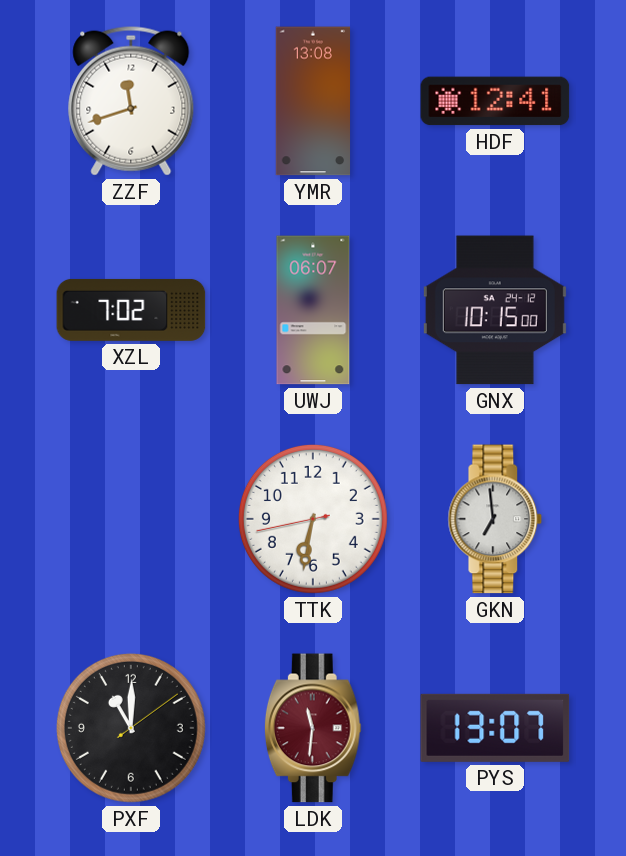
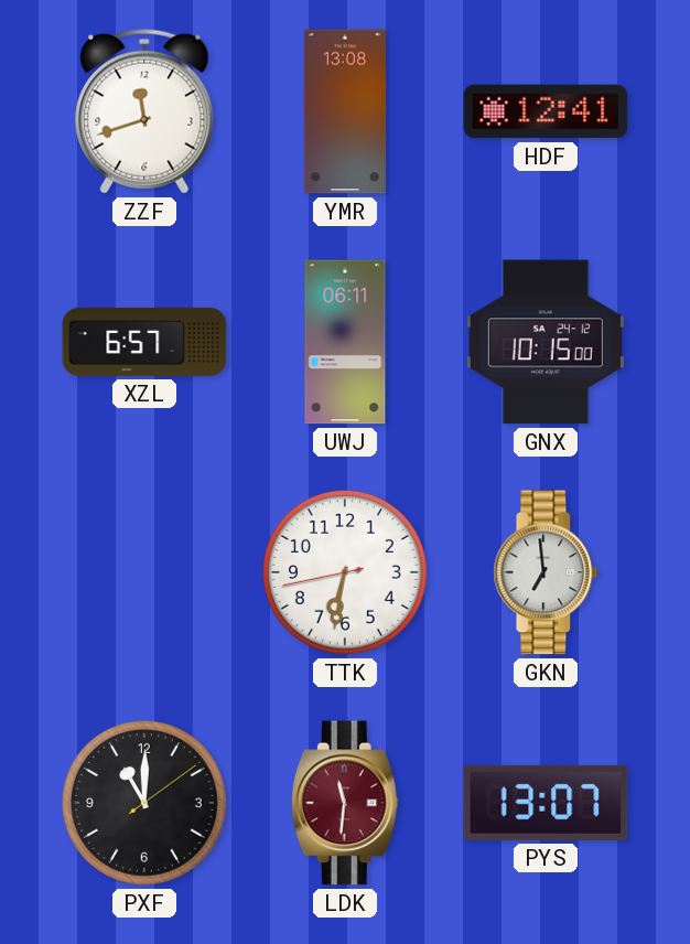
XZL: 7:02 -> 6:57 (144, 342)
UWJ: 06:07 -> 06:11 (345, 342)
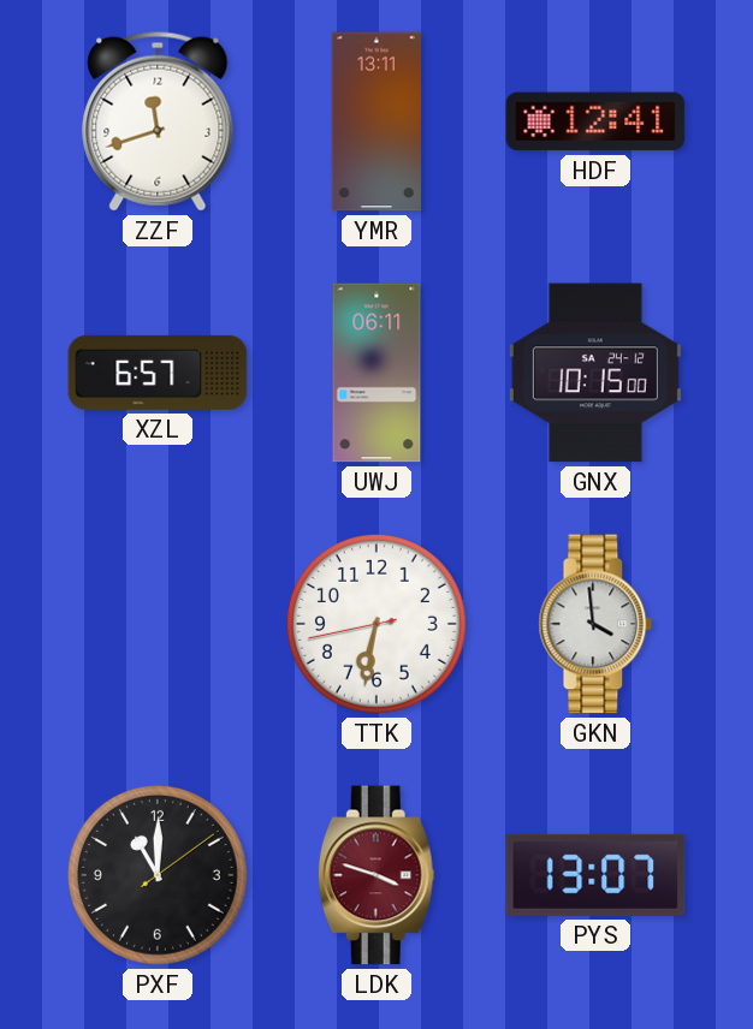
YMR: 13:08 -> 13:11 (376, 121)
GKN: 6:59 -> 3:59 (595, 624)
LDK: 11:31 -> 3:48 (376, 875)
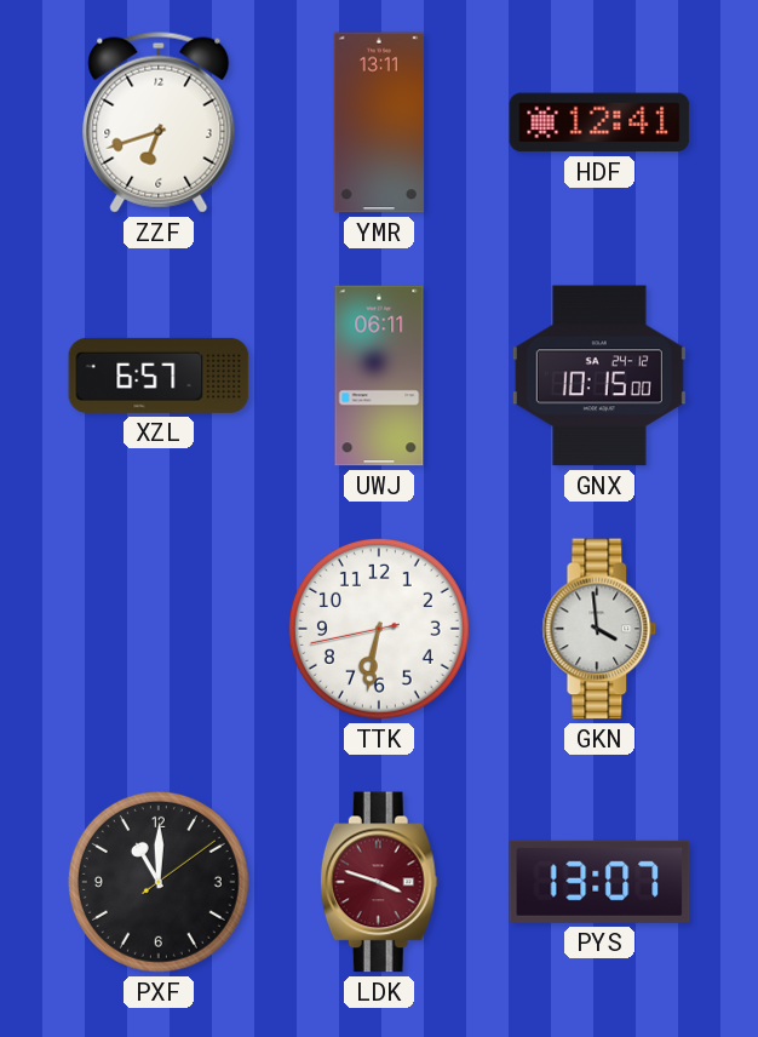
ZZF: 11:42 -> 6:42 (159, 122)
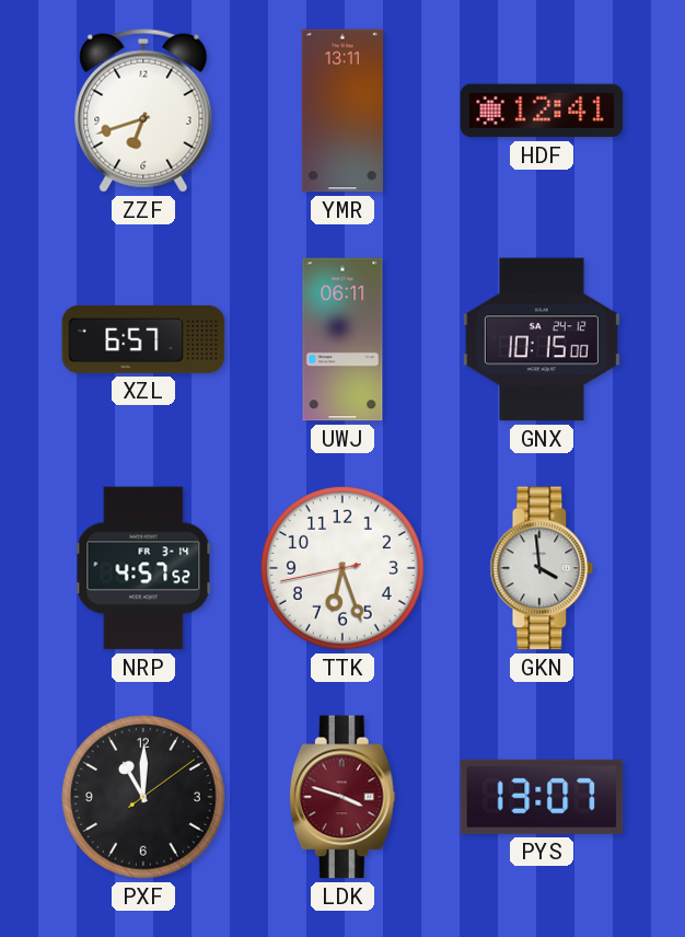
NRP: none -> 4:57 (143, 568)
TTK: 6:31 -> 6:26 (342, 568)
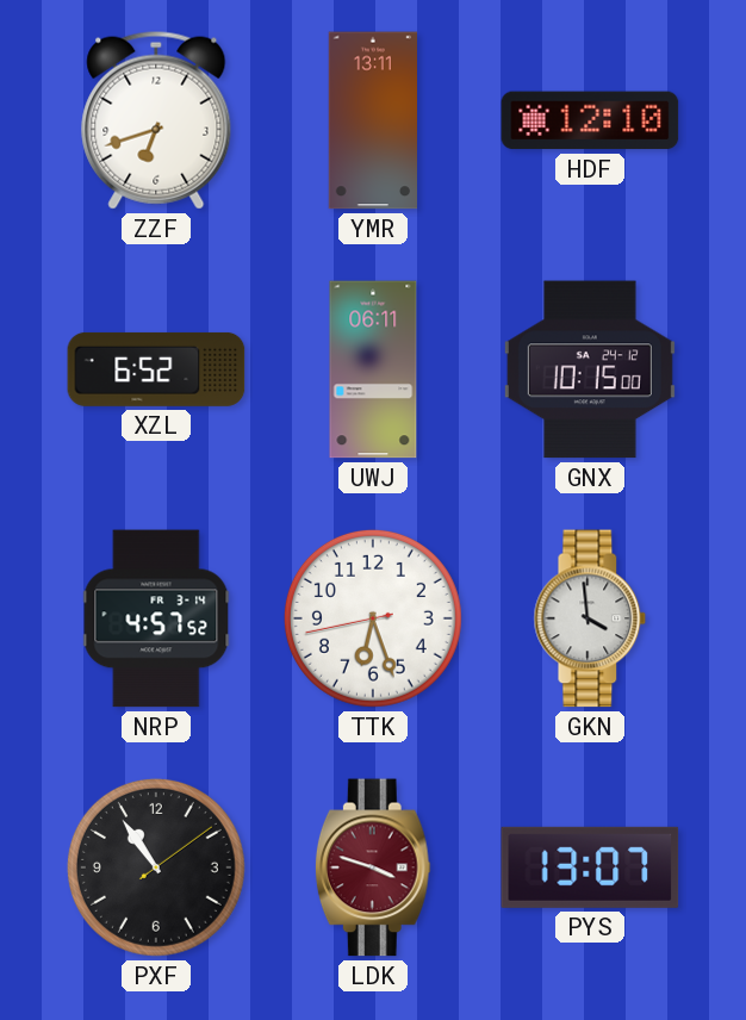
HDF: 12:41 -> 12:10 (590, 120)
XZL: 6:57 -> 6:52 (156, 369)
PXF: 11:00 -> 10:54 (156, 867)
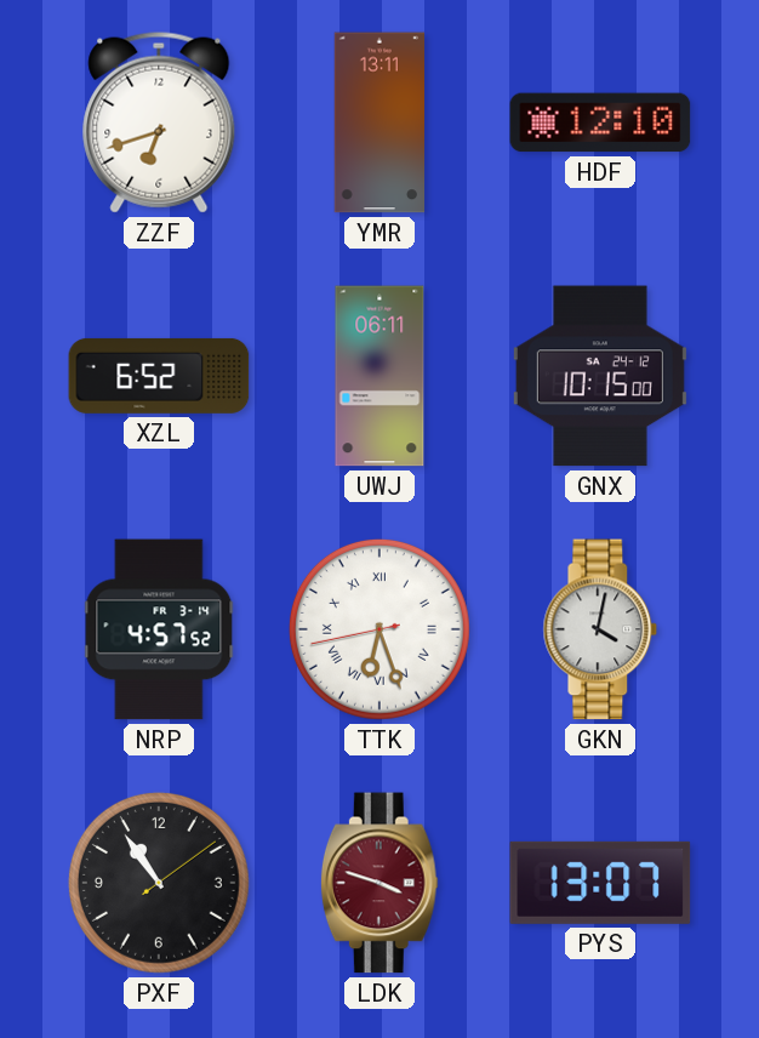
TTK numerals: Arabic -> Roman (379, 629)
GKN: 3:59 -> 4:02 (600, 629)
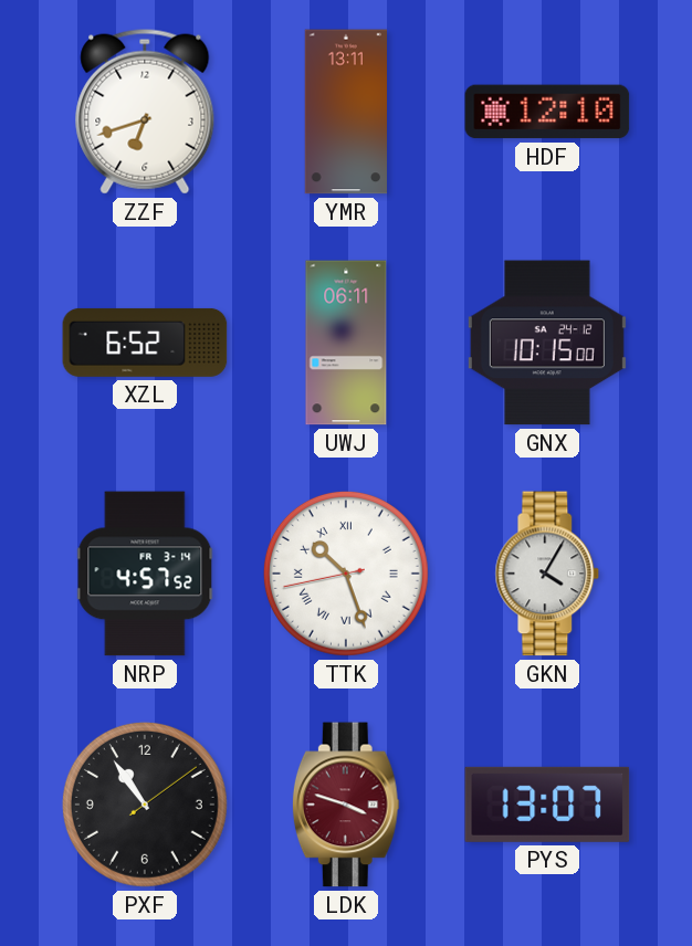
TTK: 6:26 -> 10:26 (346, 574)
GKN: 4:02 -> 4:05 (547, 574)
